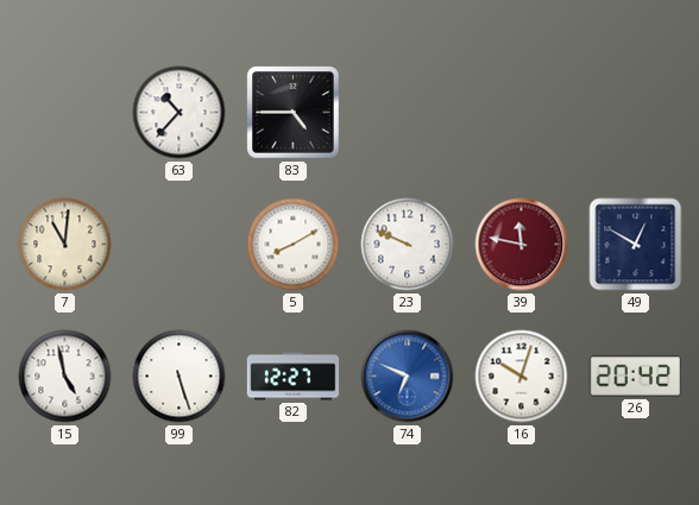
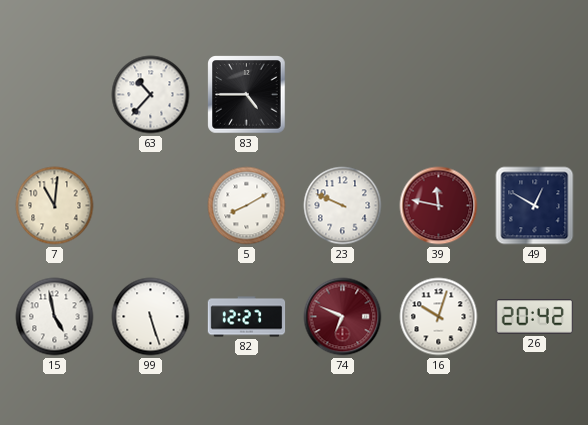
74 dial: blue -> burgundy (343, 317)
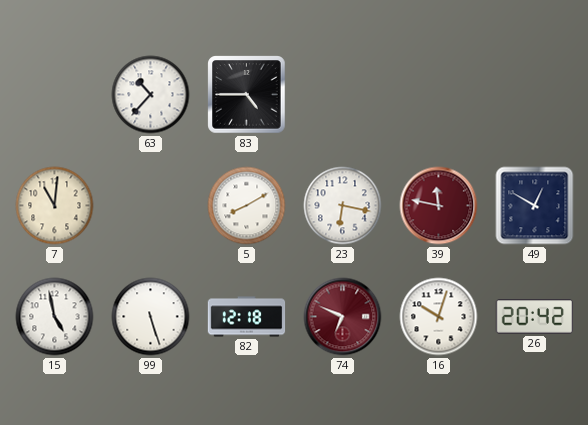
23: 9:49 -> 6:17 (343, 206)
82: 12:27 -> 12:18 (247, 317)
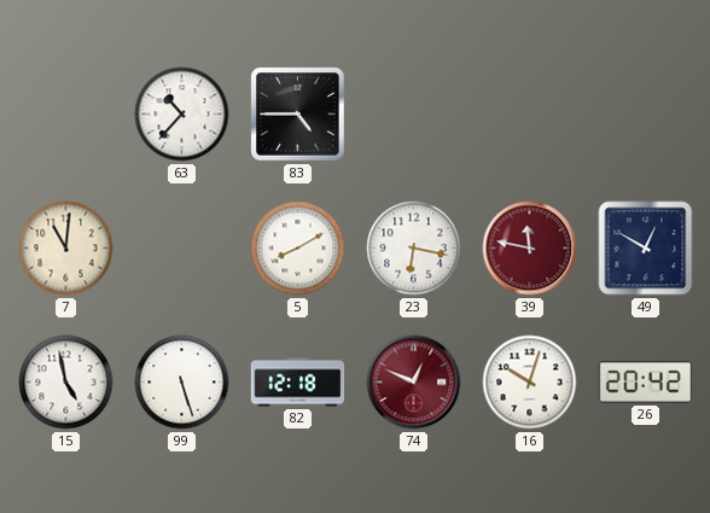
74: 6:49 -> 12:49 (414, 383)
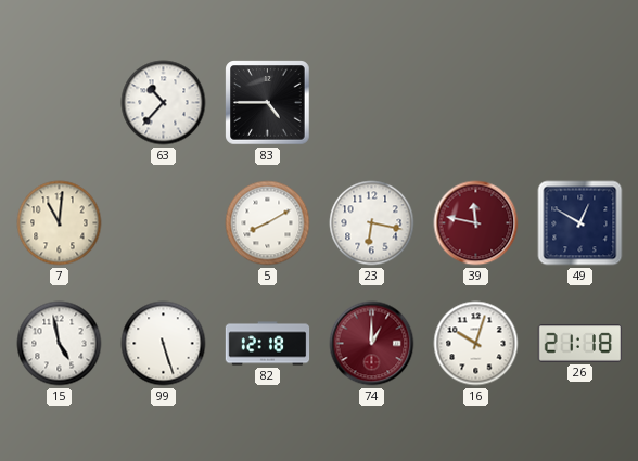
74: 12:49 -> 1:00 (372, 344)
26: 20:42 -> 21:18 (580, 344)
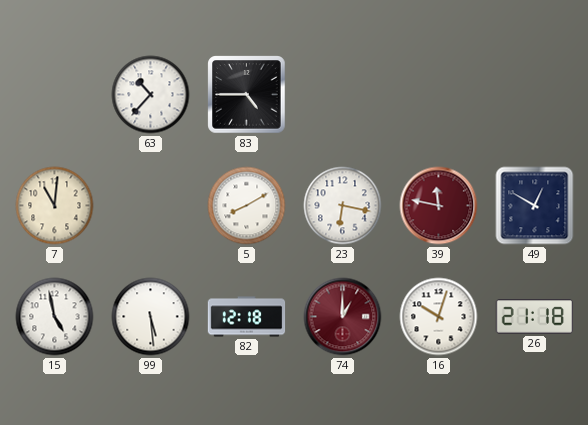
99: 5:27 -> 5:29 (151, 317)
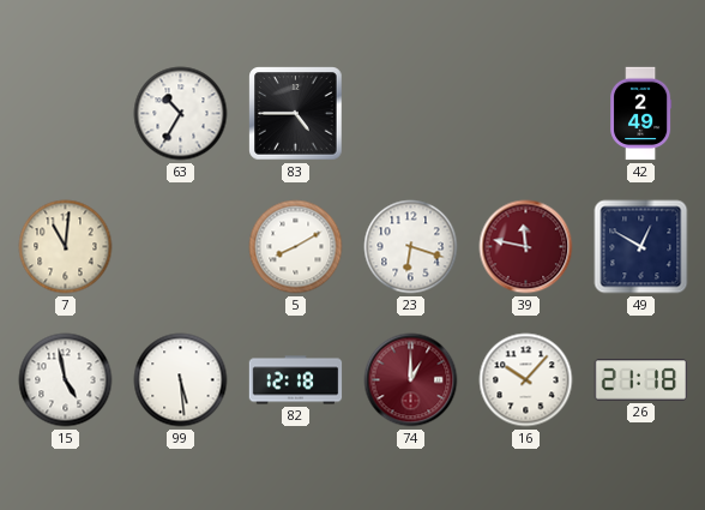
63: 10:37 -> 10:35 (181, 114)
42: none -> 2:49 (641, 114)
23: 6:17 -> 6:18 (411, 247)
16: 10:03 -> 10:07 (526, 380)
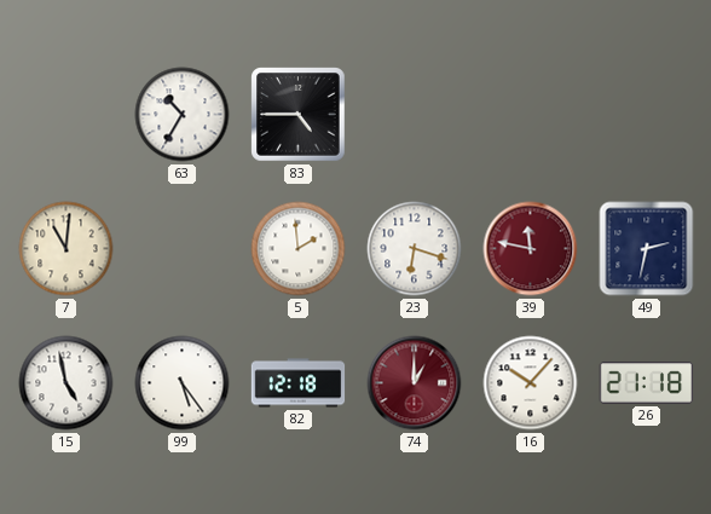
42: 2:49 -> none (641, 114)
5: 8:10 -> 1:59 (299, 249)
49: 12:50 -> 2:32 (647, 249)
99: 5:29 -> 5:24 (183, 383)
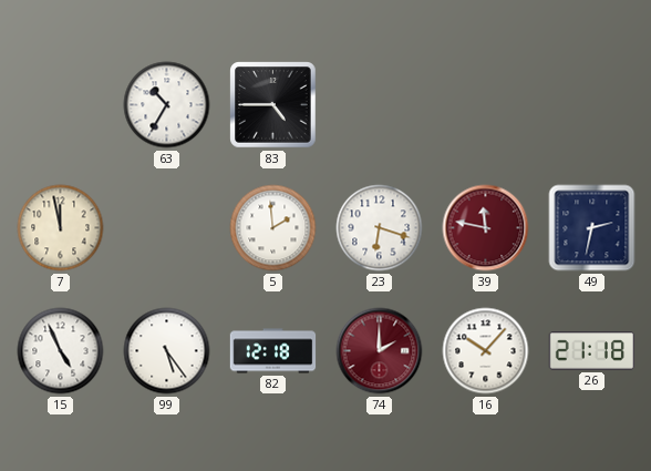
7: 11:01 -> 11:58 (61, 228)
15: 4:58 -> 4:56 (61, 351)
74: 1:00 -> 2:00 (380, 351)
